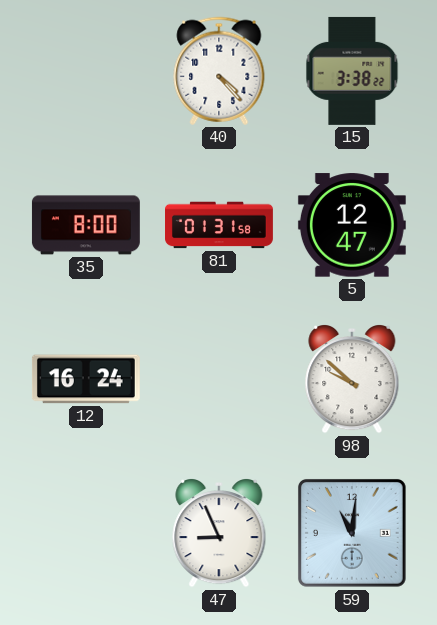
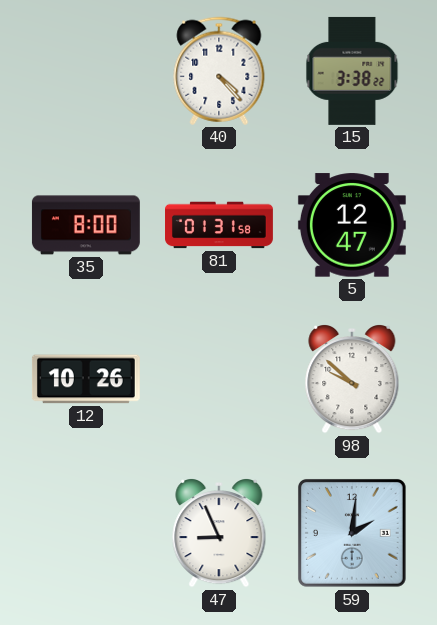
12: 16:24 -> 10:26 (86, 379)
59: 11:01 -> 2:01 (352, 533)
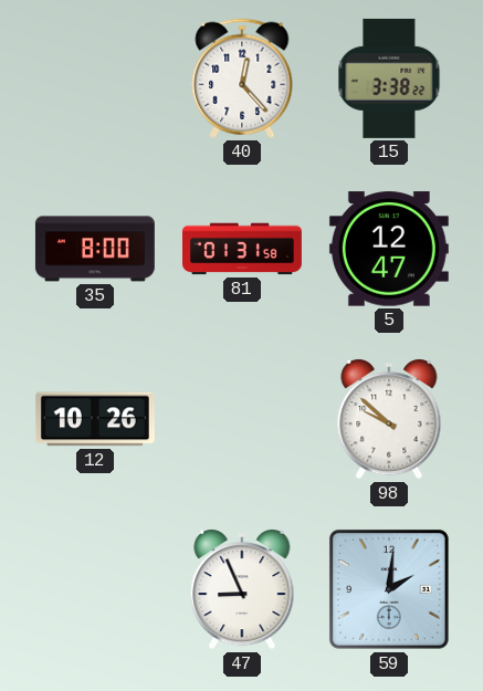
40: 4:23 -> 12:23 (242, 78)
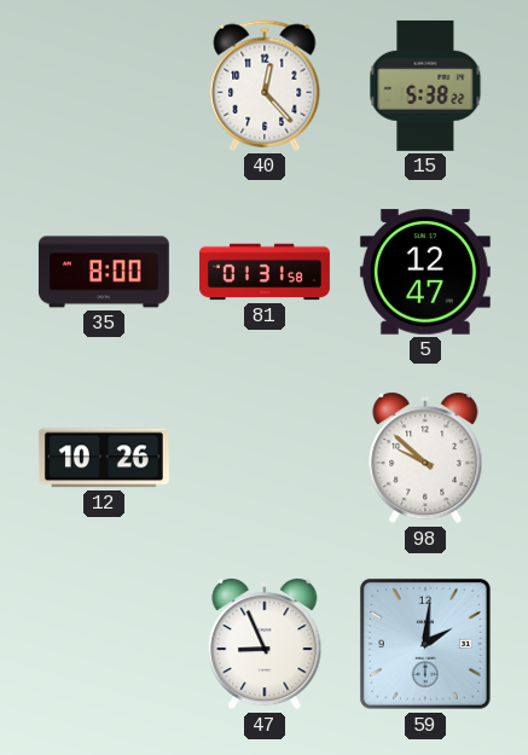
15: 3:38 -> 5:38 (425, 86)
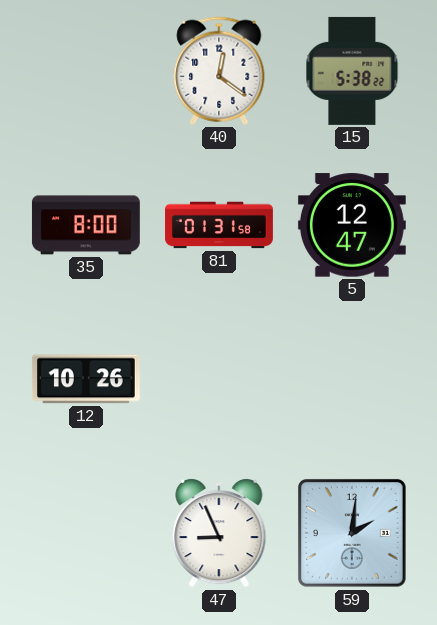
40: 12:23 -> 12:21 (219, 71)
98: 9:52 -> none (425, 458)
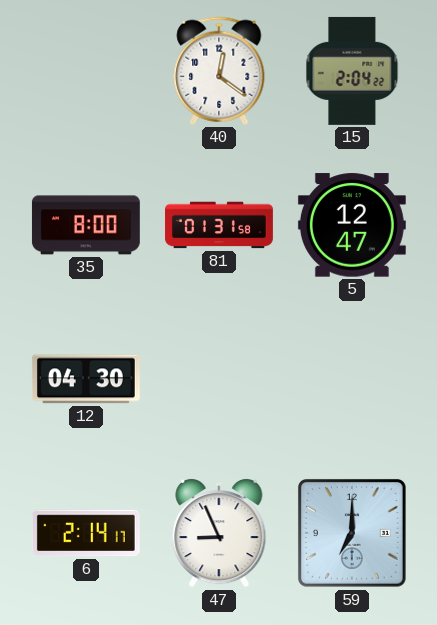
15: 5:38 -> 2:04 (352, 71)
12: 10:26 -> 04:30 (86, 379)
6: none -> 2:14 (86, 533)
59: 2:01 -> 7:00 (352, 533)
